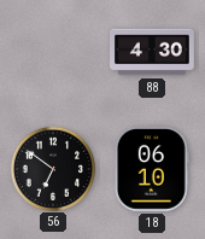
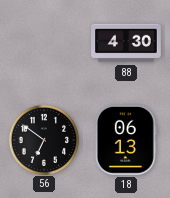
18: 06:10 -> 06:13 (126, 141)
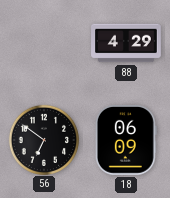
88: 4:30 -> 4:29 (126, 43)
18: 06:13 -> 06:09 (126, 141)
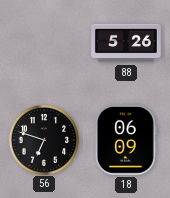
88: 4:29 -> 5:26 (126, 43)
56: 6:51 -> 6:48 (43, 139)
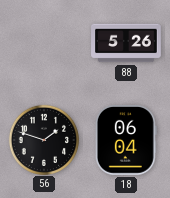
56: 6:48 -> 1:48 (43, 139)
18: 06:09 -> 06:04 (126, 141)
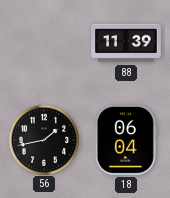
88: 5:26 -> 11:39 (126, 43)
56: 1:48 -> 1:43 (43, 139)
